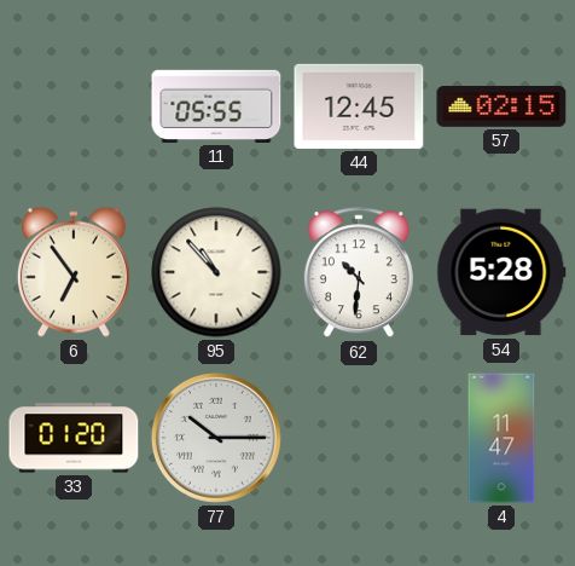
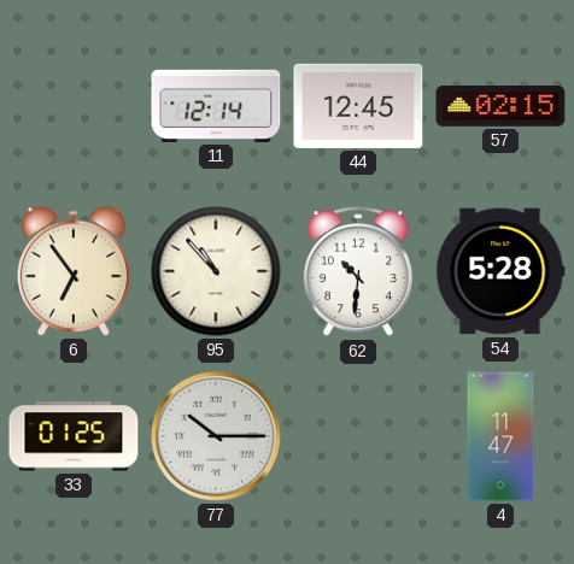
11: 05:55 -> 12:14 (216, 106)
33: 01:20 -> 01:25 (74, 436)
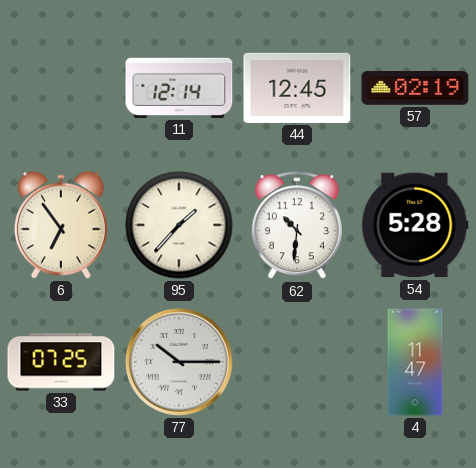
57: 02:15 -> 02:19 (415, 88)
95: 10:53 -> 1:37 (179, 225)
33: 01:25 -> 07:25 (61, 362)
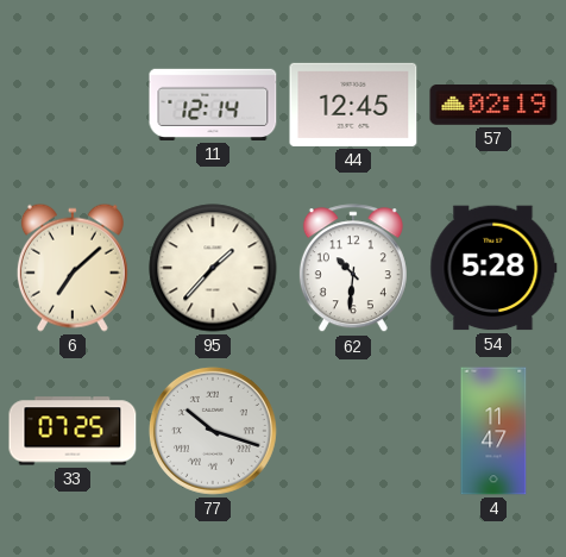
6: 6:54 -> 7:08 (73, 268)
77: 10:15 -> 10:18 (213, 431)
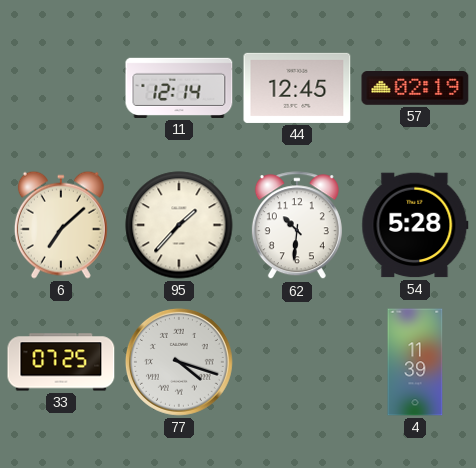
77: 10:18 -> 4:18 (179, 362)
4: 11:47 -> 11:39 (415, 362)
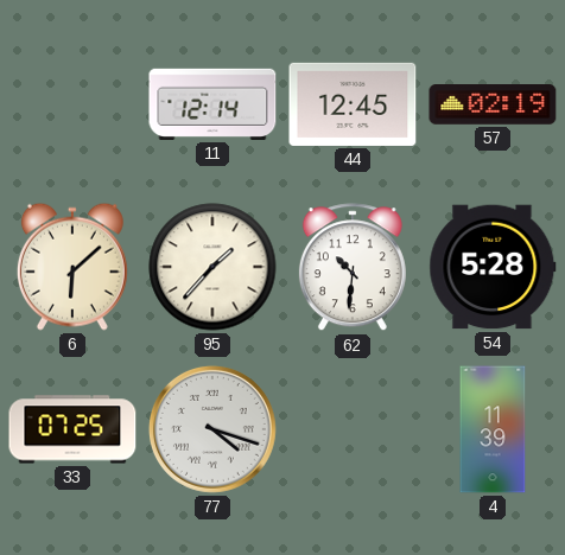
6: 7:08 -> 6:08 (72, 267)
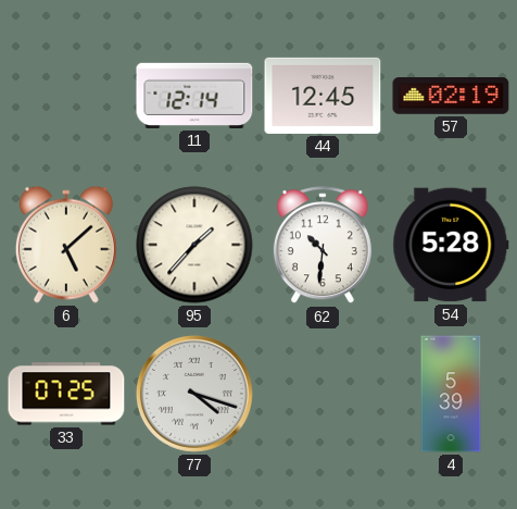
6: 6:08 -> 5:08 (66, 245)
4: 11:39 -> 5:39 (451, 394)
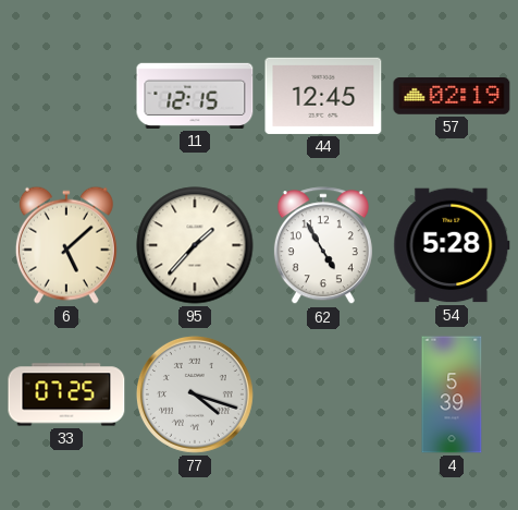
11: 12:14 -> 12:15 (195, 96)
62: 10:31 -> 4:55 (323, 246)
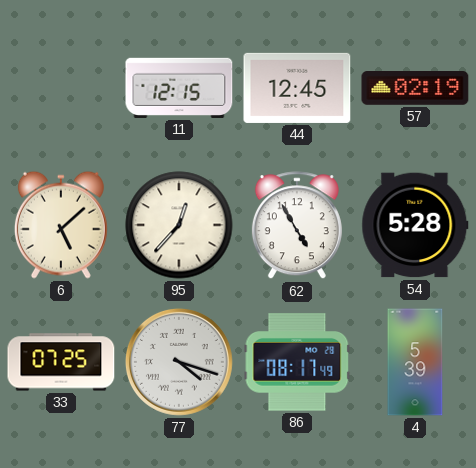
95: 1:37 -> 12:37 (179, 225)
86: none -> 08:17 (297, 362)
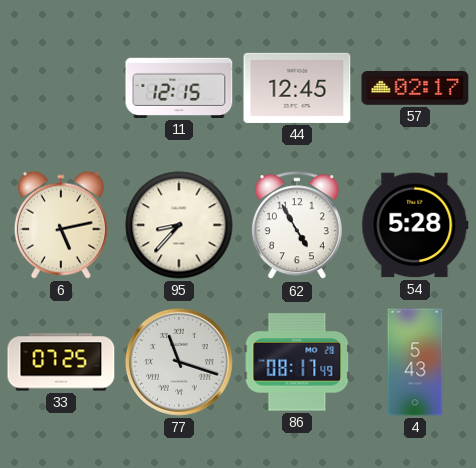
57: 02:19 -> 02:17 (415, 88)
6: 5:08 -> 5:13 (61, 225)
95: 12:37 -> 8:37 (179, 225)
77: 4:18 -> 11:18 (179, 362)
4: 5:39 -> 5:43 (415, 362)
